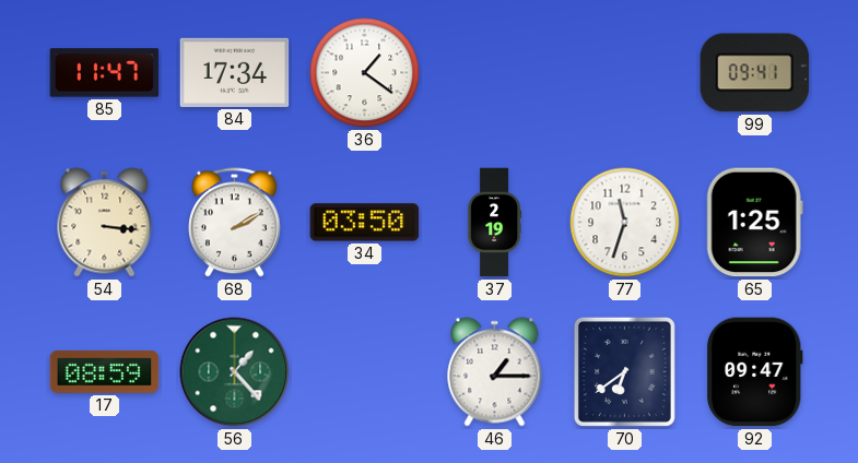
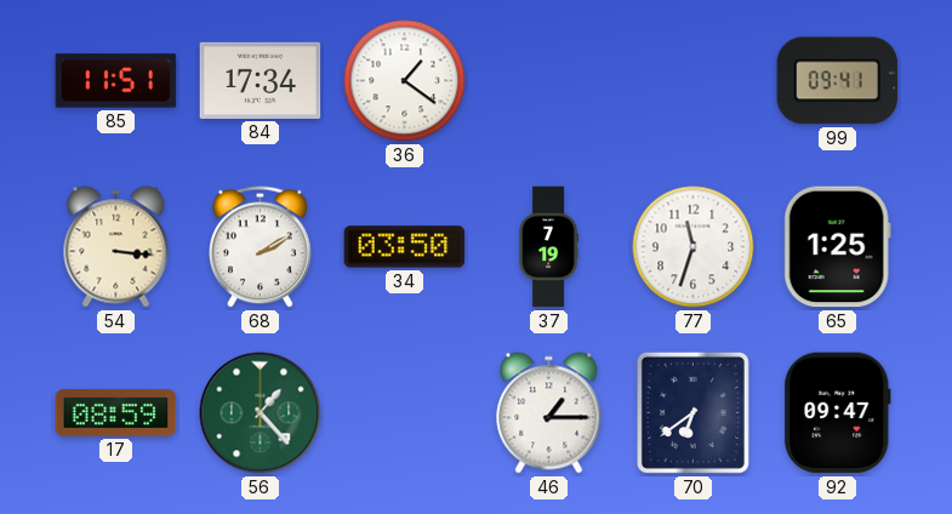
85: 11:47 -> 11:51 (116, 81)
37: 2:19 -> 7:19 (548, 247)
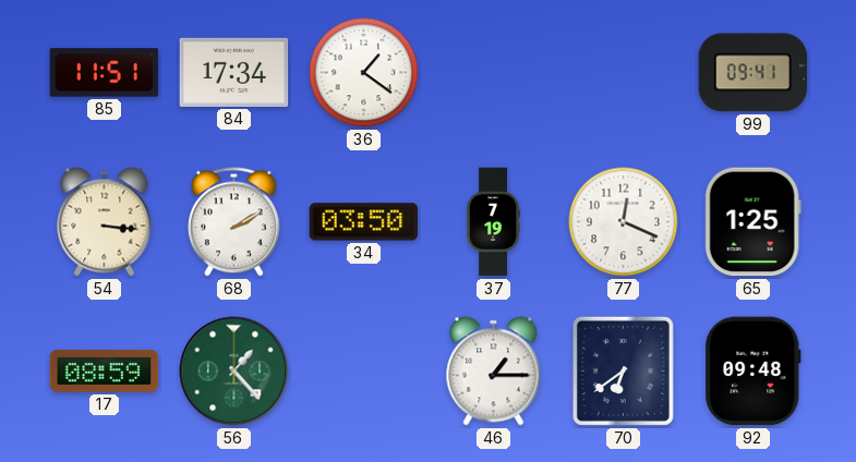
77: 11:33 -> 12:19 (624, 222)
92: 09:47 -> 09:48 (753, 372)
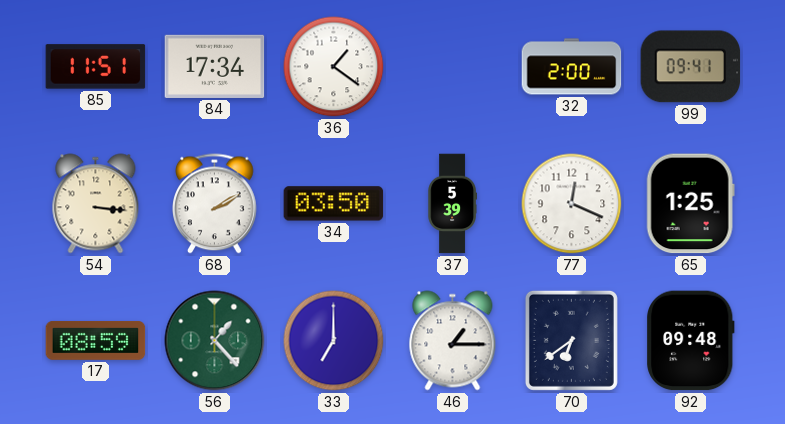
32: none -> 2:00 (572, 67)
37: 7:19 -> 5:39 (452, 204)
33: none -> 7:00 (334, 341)
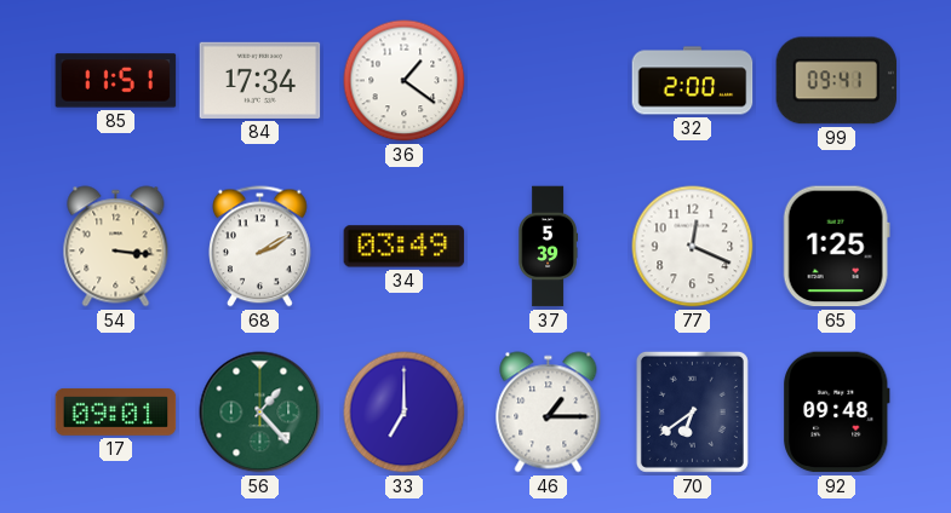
34: 03:50 -> 03:49 (405, 247)
17: 08:59 -> 09:01 (116, 413)
